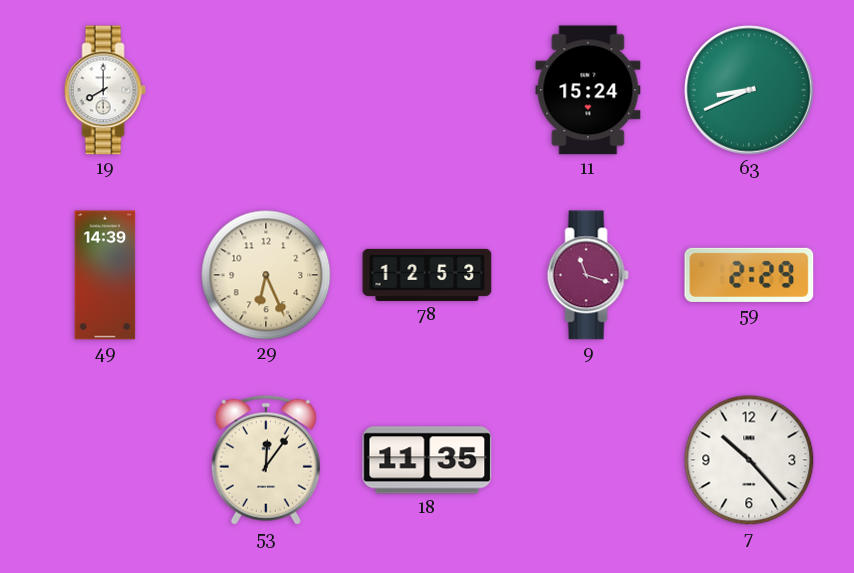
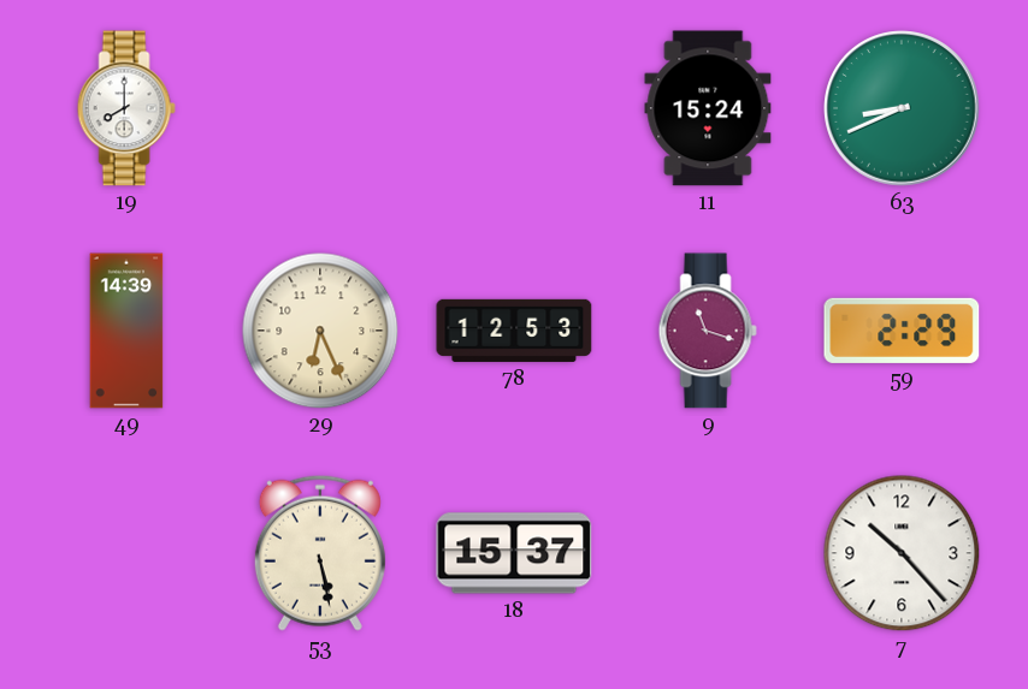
53: 12:06 -> 5:28 (320, 553)
18: 11:35 -> 15:37 (514, 553)
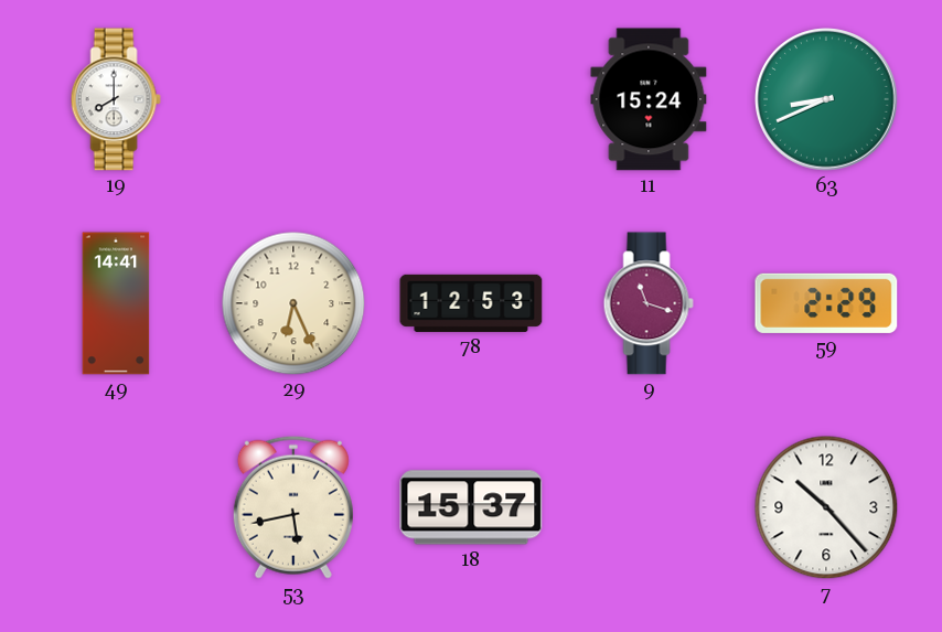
49: 14:39 -> 14:41 (116, 303)
53: 5:28 -> 5:43 (293, 507)
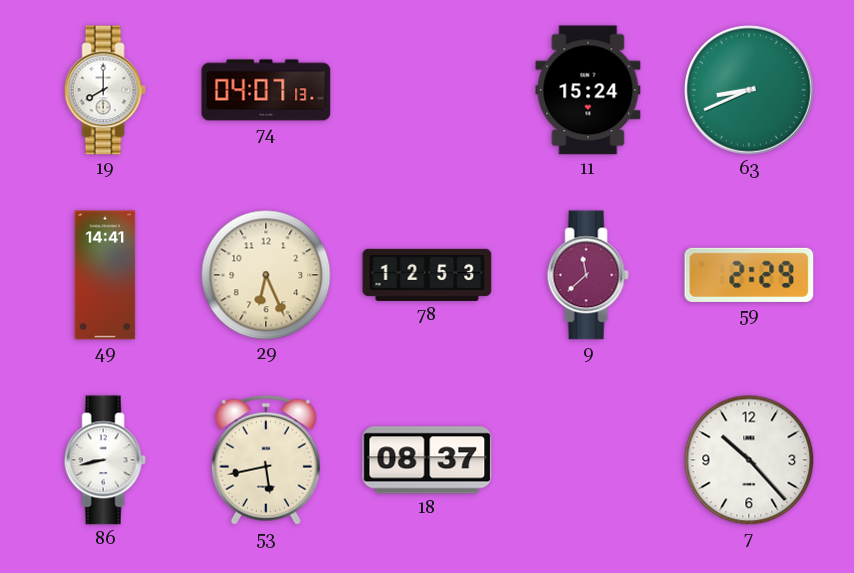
74: none -> 04:07 (266, 90)
9: 11:18 -> 11:38 (588, 275)
86: none -> 8:43 (105, 460)
18: 15:37 -> 08:37 (427, 460)
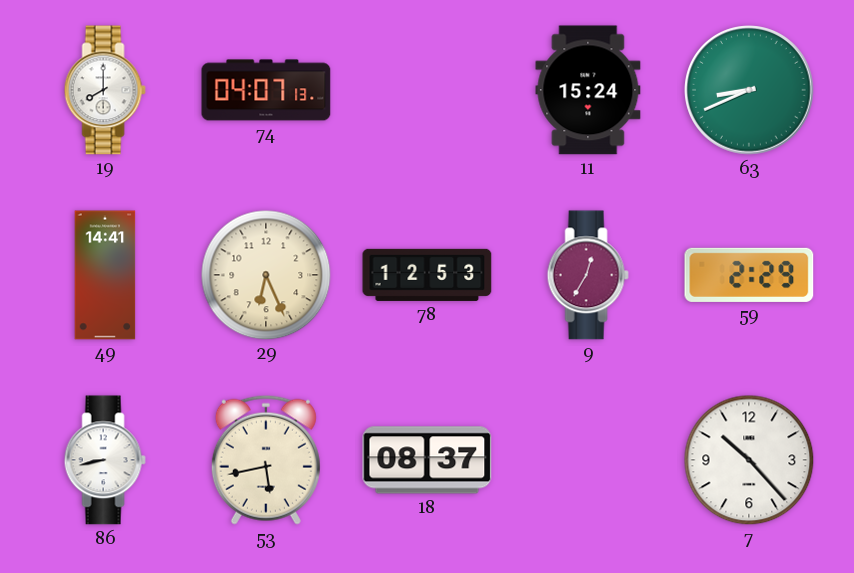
9: 11:38 -> 12:35 (588, 275)
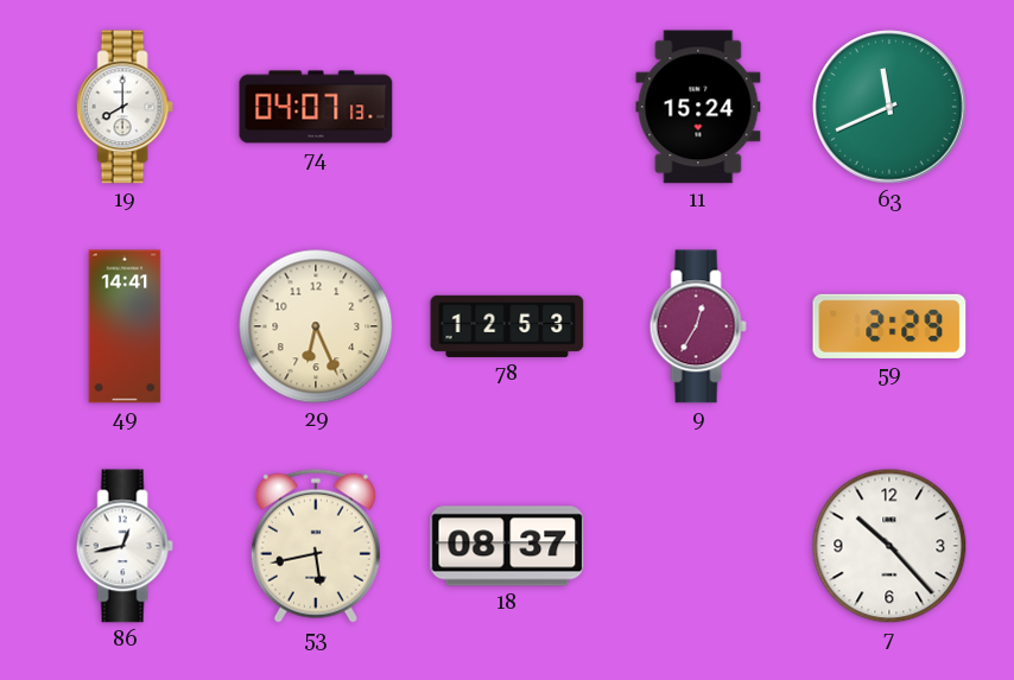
63: 8:41 -> 11:41 (889, 107)
86: 8:43 -> 12:43 (125, 546)
